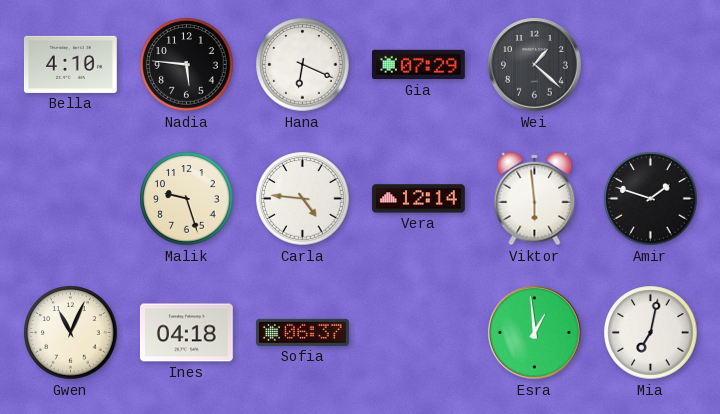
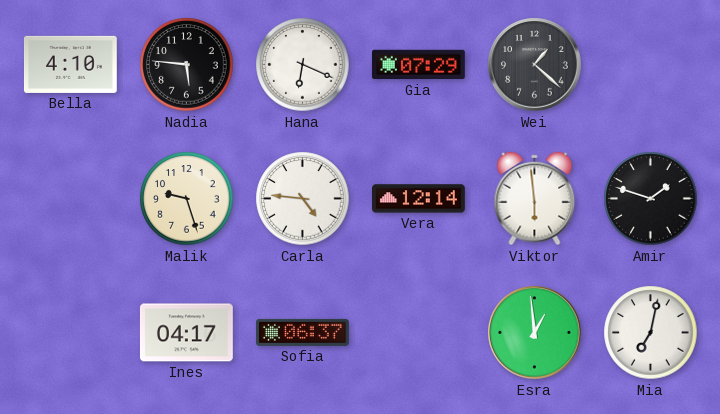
Gwen: 11:04 -> none (71, 333)
Ines: 04:18 -> 04:17 (187, 333)
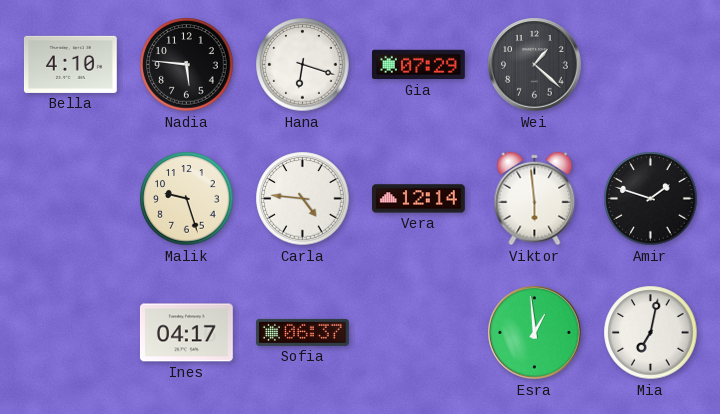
Hana: 6:19 -> 6:18 (303, 65)
